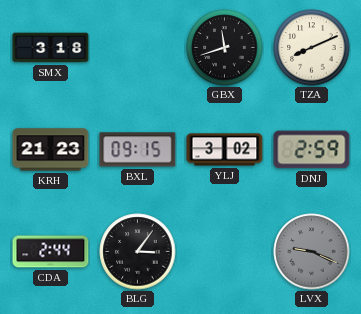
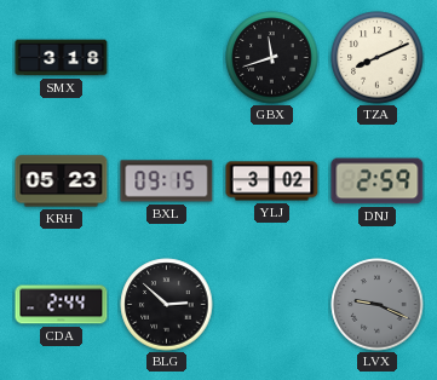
KRH: 21:23 -> 05:23 (62, 182)
BLG: 3:06 -> 2:52 (167, 305)
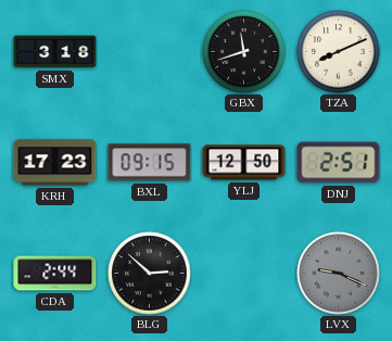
KRH: 05:23 -> 17:23 (55, 163)
YLJ: 3:02 -> 12:50 (244, 163)
DNJ: 2:59 -> 2:51 (339, 163)
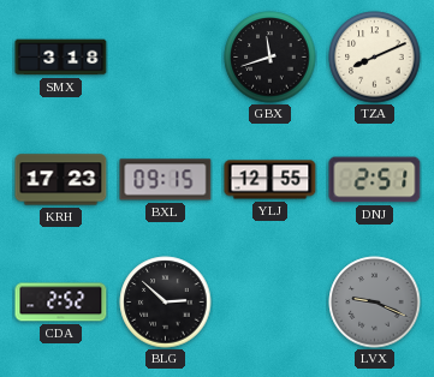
YLJ: 12:50 -> 12:55 (270, 180)
CDA: 2:44 -> 2:52 (61, 303)
